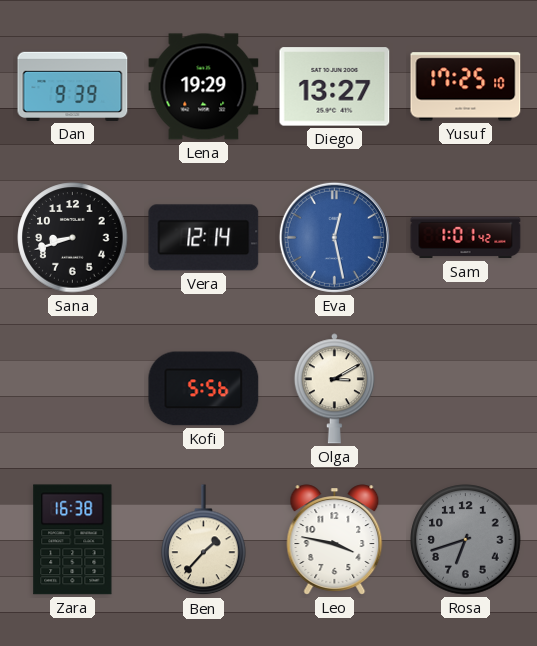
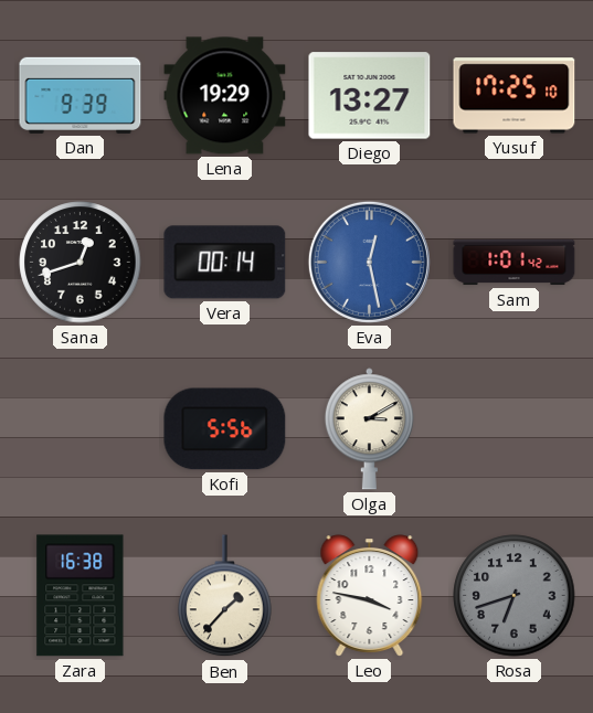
Sana: 8:42 -> 12:42 (81, 263)
Vera: 12:14 -> 00:14 (225, 263)
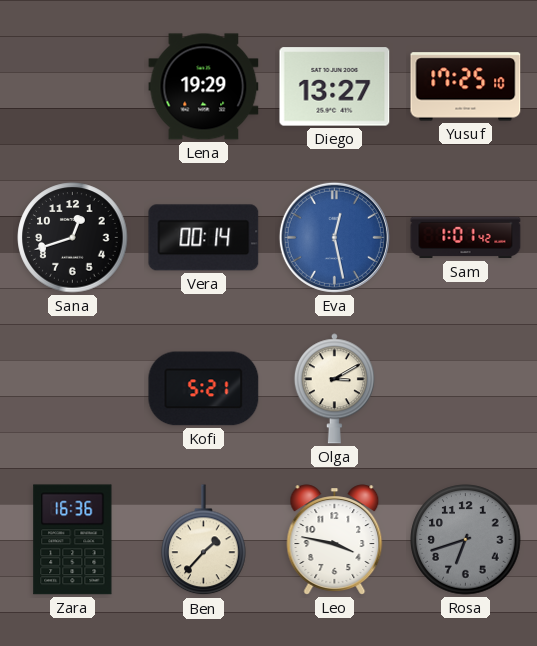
Dan: 9:39 -> none (81, 95)
Kofi: 5:56 -> 5:21 (204, 389)
Zara: 16:38 -> 16:36 (73, 540)
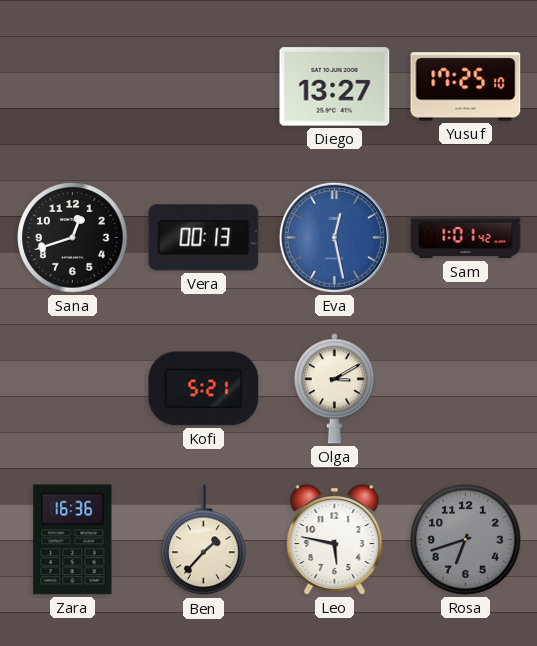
Lena: 19:29 -> none (204, 87)
Vera: 00:14 -> 00:13 (204, 238)
Leo: 3:47 -> 5:47 (335, 540)
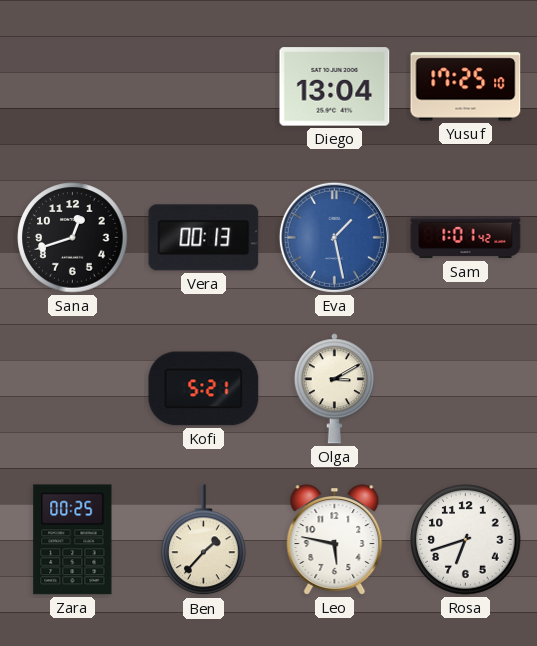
Diego: 13:27 -> 13:04 (335, 87)
Eva: 12:28 -> 1:28 (334, 237)
Zara: 16:36 -> 00:25 (73, 540)
Rosa dial: grey -> white (466, 540)
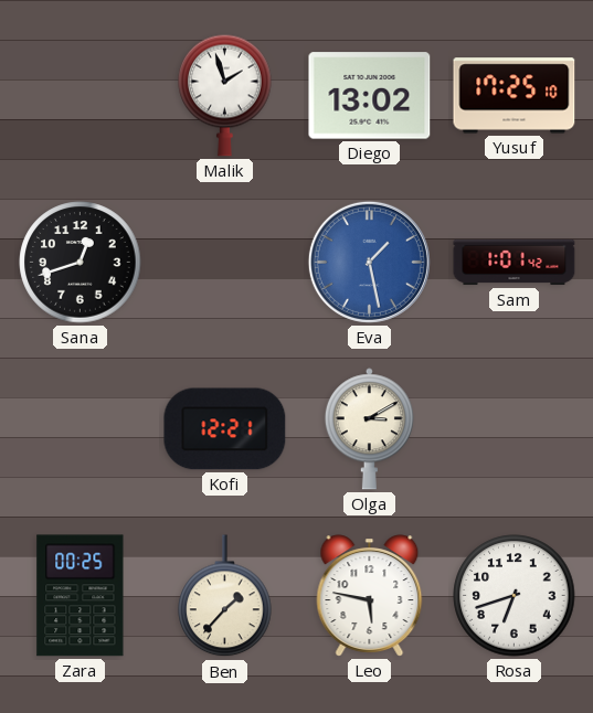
Malik: none -> 1:57 (225, 95)
Diego: 13:04 -> 13:02 (370, 96)
Vera: 00:13 -> none (204, 238)
Kofi: 5:21 -> 12:21 (225, 429)
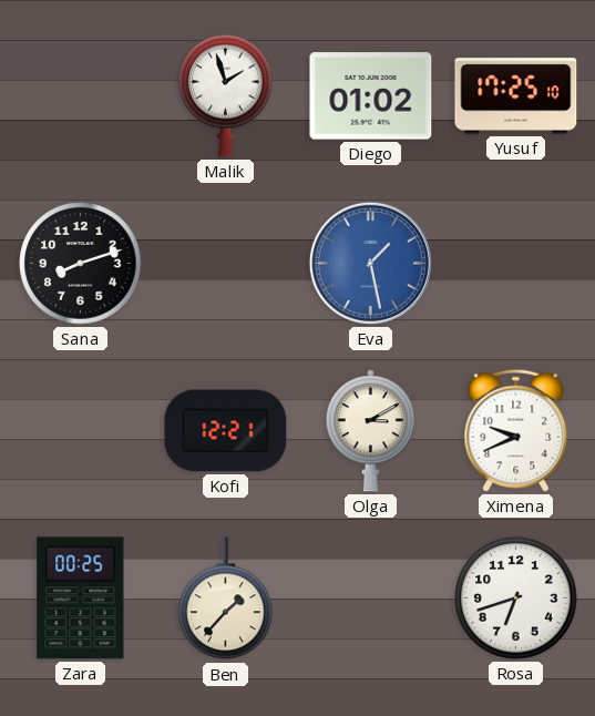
Diego: 13:02 -> 01:02 (371, 96)
Sana: 12:42 -> 8:12 (81, 264)
Sam: 1:01 -> none (515, 263)
Ximena: none -> 9:41 (516, 430)
Leo: 5:47 -> none (370, 596)
